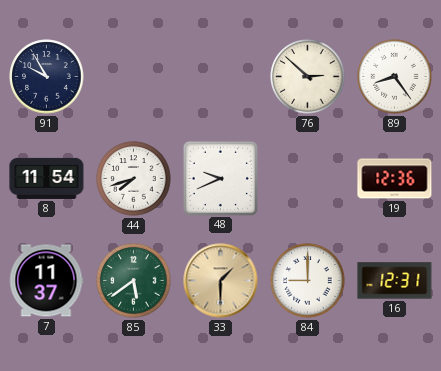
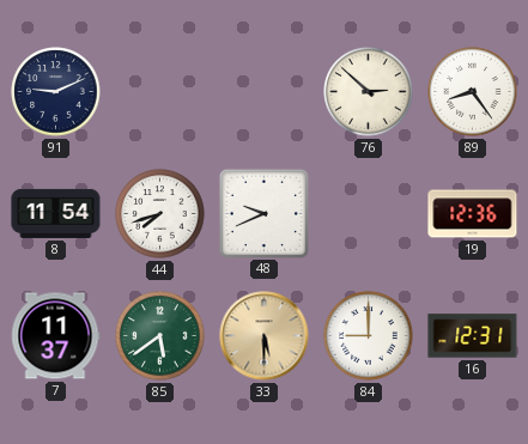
91: 9:55 -> 9:11 (56, 92)
33: 1:30 -> 5:30 (265, 336)
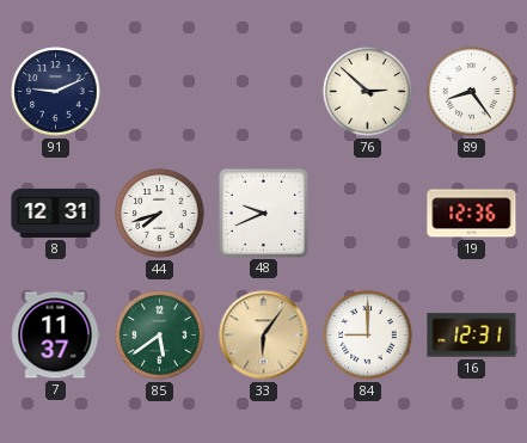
8: 11:54 -> 12:31 (56, 213)
33: 5:30 -> 6:06 (264, 336)
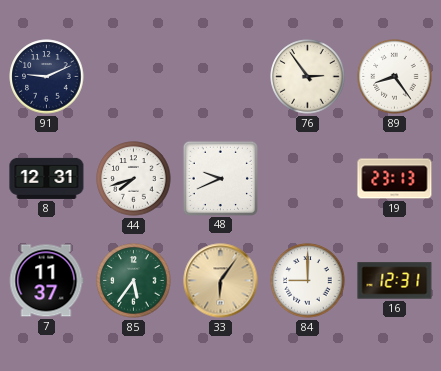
76: 2:52 -> 2:54 (308, 77)
19: 12:36 -> 23:13 (395, 179)
85: 5:39 -> 5:36 (134, 281)
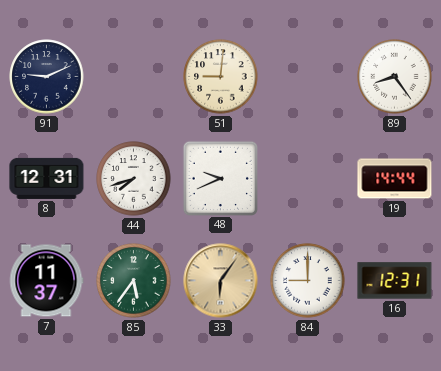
51: none -> 9:01 (221, 77)
76: 2:54 -> none (308, 77)
19: 23:13 -> 14:44 (395, 179)
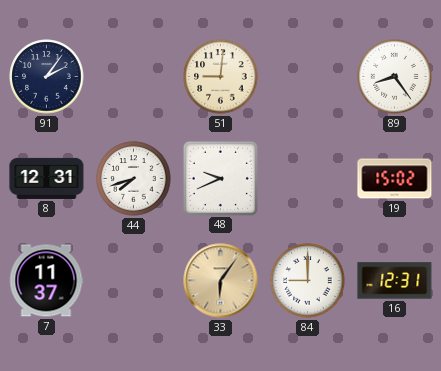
91: 9:11 -> 2:06 (47, 77)
19: 14:44 -> 15:02 (395, 179)
85: 5:36 -> none (134, 281)
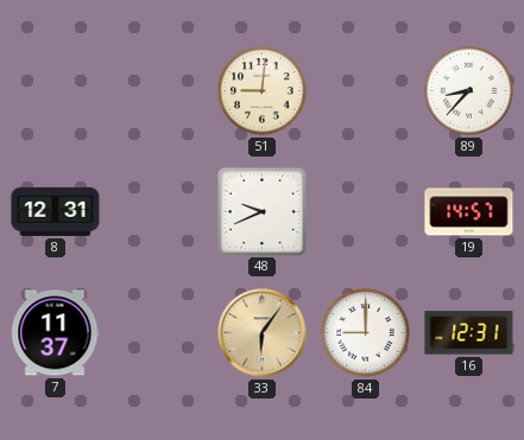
91: 2:06 -> none (47, 77)
89: 8:24 -> 8:37 (469, 91)
44: 7:42 -> none (134, 179)
19: 15:02 -> 14:57 (469, 212)
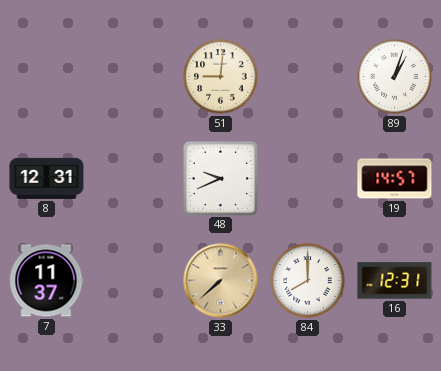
89: 8:37 -> 1:03 (395, 77)
33: 6:06 -> 7:38 (221, 281)
84: 9:00 -> 8:00 (308, 281)
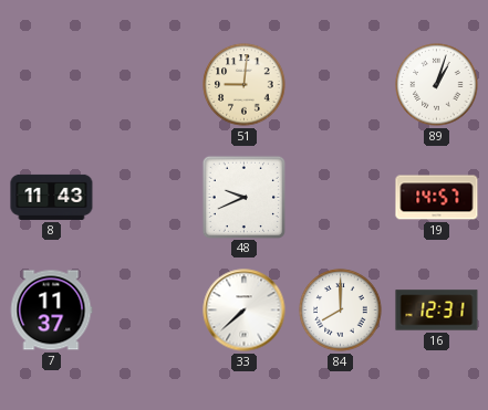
8: 12:31 -> 11:43 (52, 197)
33 dial: champagne -> white (245, 311)
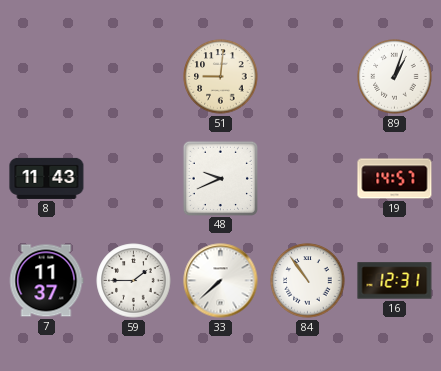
59: none -> 1:45 (134, 281)
84: 8:00 -> 10:54 (308, 281)
